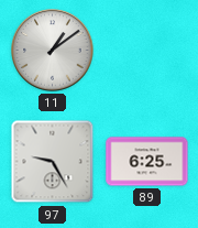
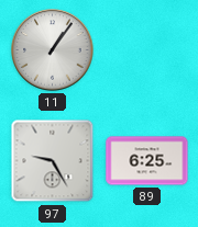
11: 1:09 -> 1:06 (53, 50)
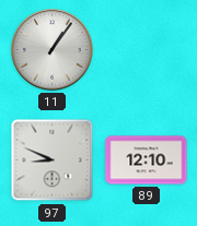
97: 9:25 -> 8:49 (53, 160)
89: 6:25 -> 12:10 (147, 160)
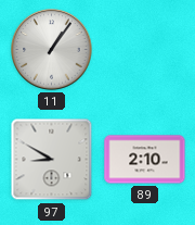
97: 8:49 -> 8:50 (52, 160)
89: 12:10 -> 2:10 (145, 160)
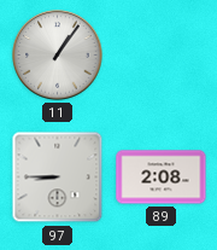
97: 8:50 -> 8:45 (58, 178)
89: 2:10 -> 2:08 (162, 178)
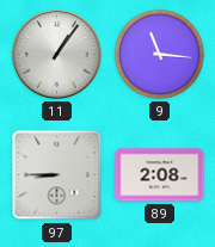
9: none -> 11:16 (159, 54)
